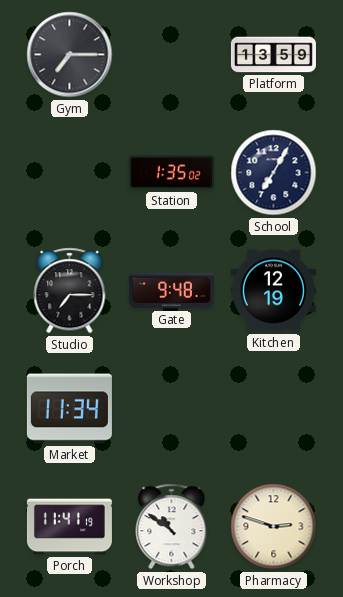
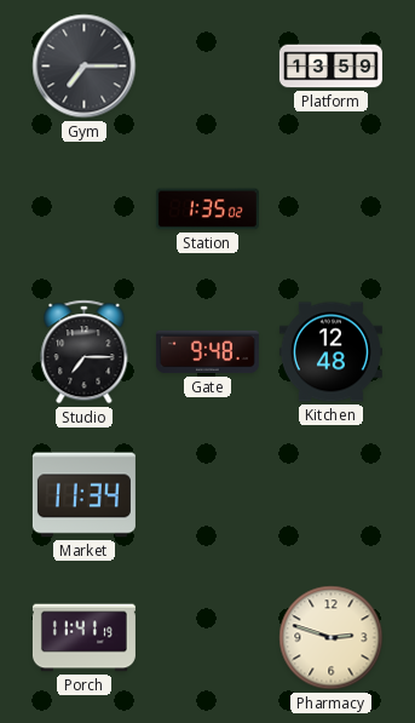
School: 7:05 -> none (274, 173)
Kitchen: 12:19 -> 12:48 (330, 352)
Workshop: 10:51 -> none (172, 527)
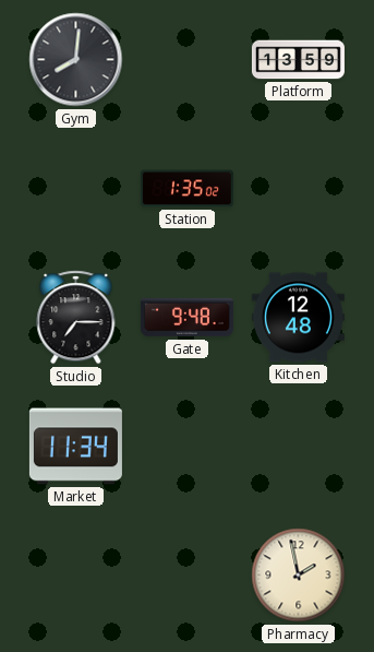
Gym: 7:15 -> 8:01 (76, 60)
Porch: 11:41 -> none (83, 638)
Pharmacy: 2:48 -> 1:58 (299, 576)
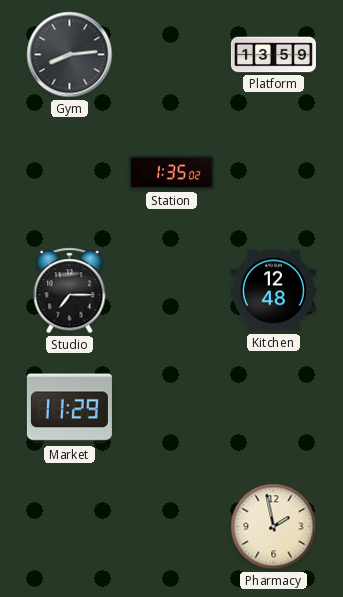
Gym: 8:01 -> 8:14 (70, 55)
Gate: 9:48 -> none (186, 318)
Market: 11:34 -> 11:29 (69, 409)
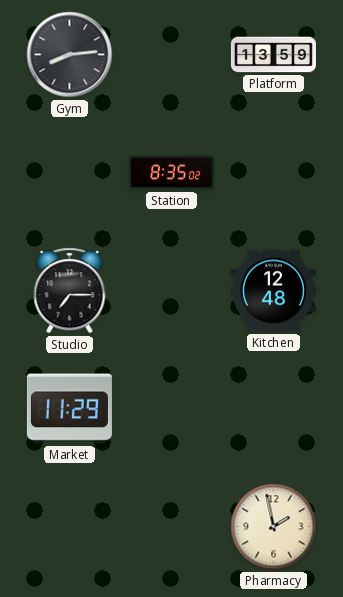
Station: 1:35 -> 8:35 (171, 173)
